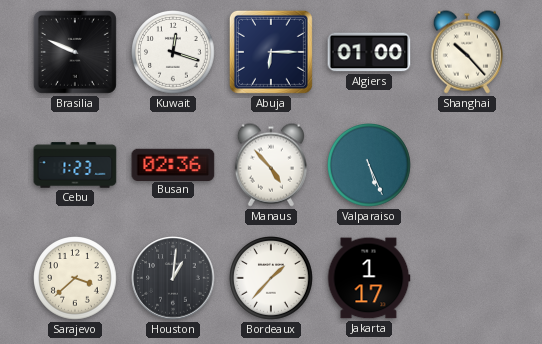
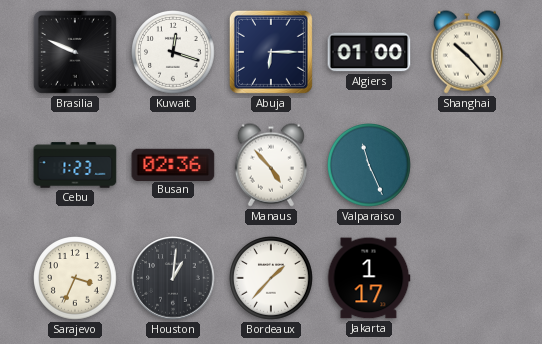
Valparaiso: 5:26 -> 11:26 (369, 165)
Sarajevo: 3:38 -> 3:34 (75, 278)
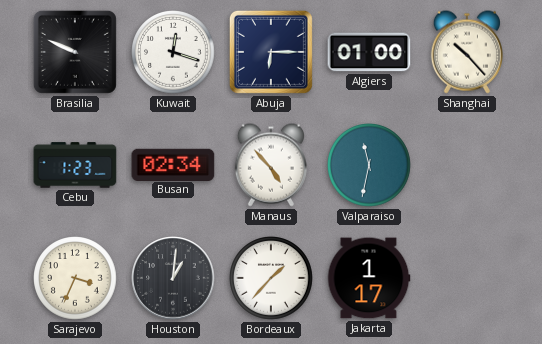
Busan: 02:36 -> 02:34 (173, 164)
Valparaiso: 11:26 -> 11:32 (369, 165)
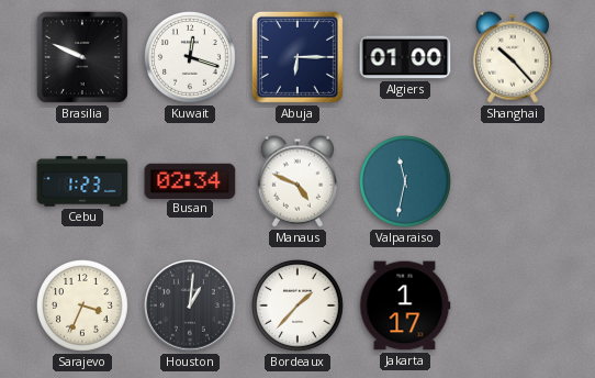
Manaus: 4:53 -> 4:49 (297, 181)
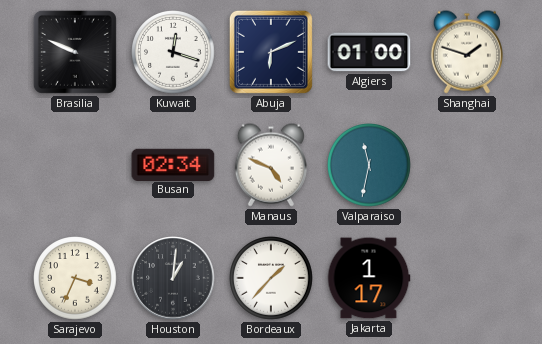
Abuja: 6:15 -> 6:11 (271, 52)
Shanghai: 10:23 -> 1:48 (467, 52)
Cebu: 1:23 -> none (82, 181)
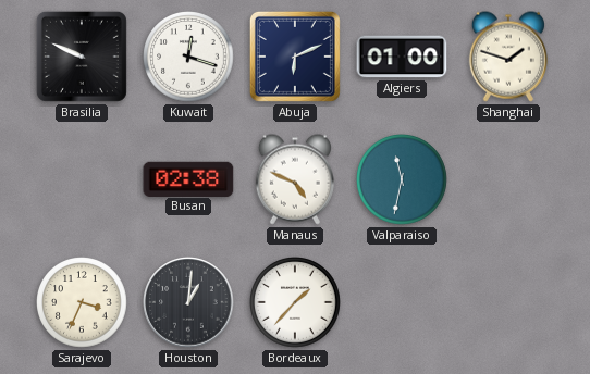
Busan: 02:34 -> 02:38 (188, 178)
Jakarta: 1:17 -> none (369, 278)
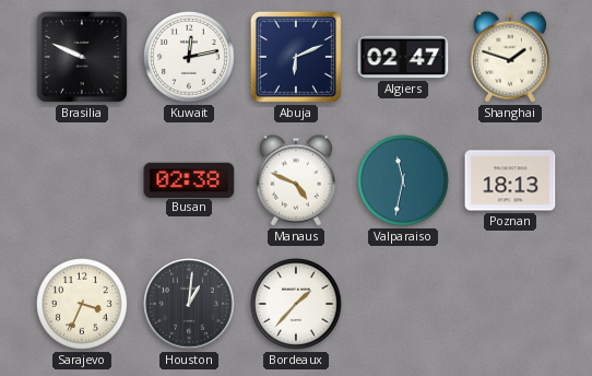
Kuwait: 12:18 -> 12:13 (189, 57)
Algiers: 01:00 -> 02:47 (403, 57)
Poznan: none -> 18:13 (510, 180)
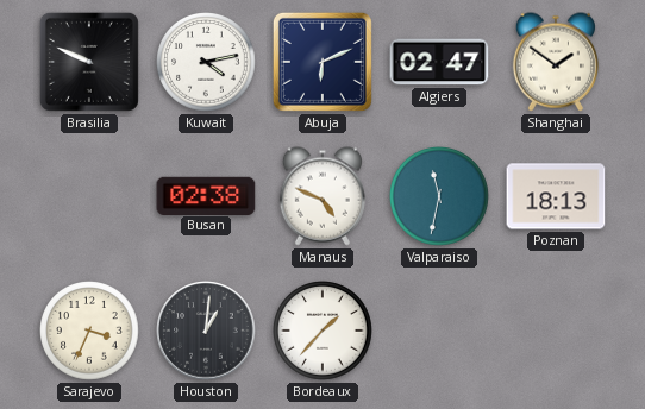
Kuwait: 12:13 -> 4:13 (206, 62)
Shanghai: 1:48 -> 1:51 (556, 62)
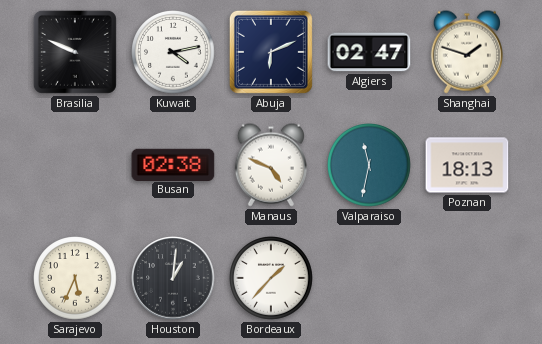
Shanghai: 1:51 -> 1:48 (467, 52)
Sarajevo: 3:34 -> 5:34 (75, 278)
